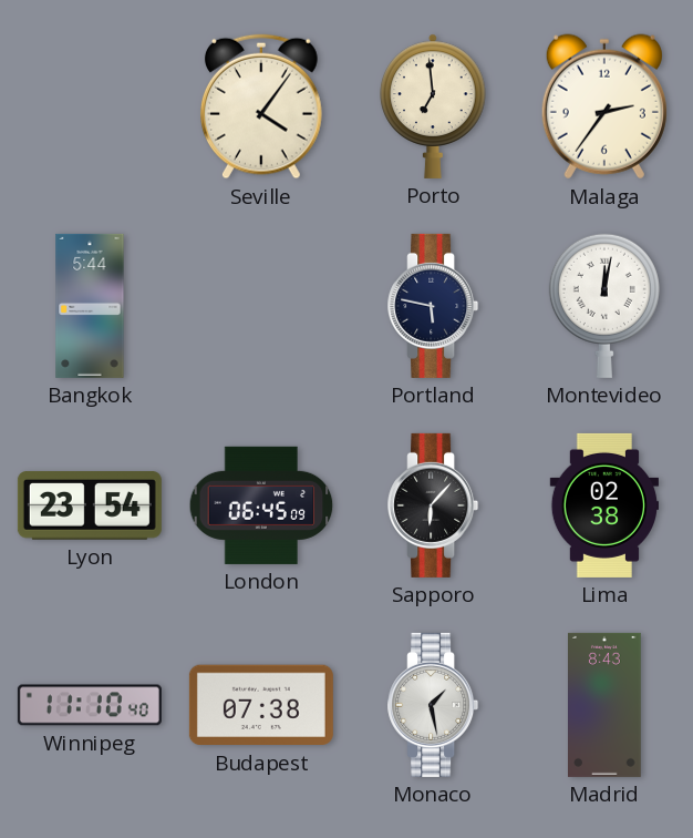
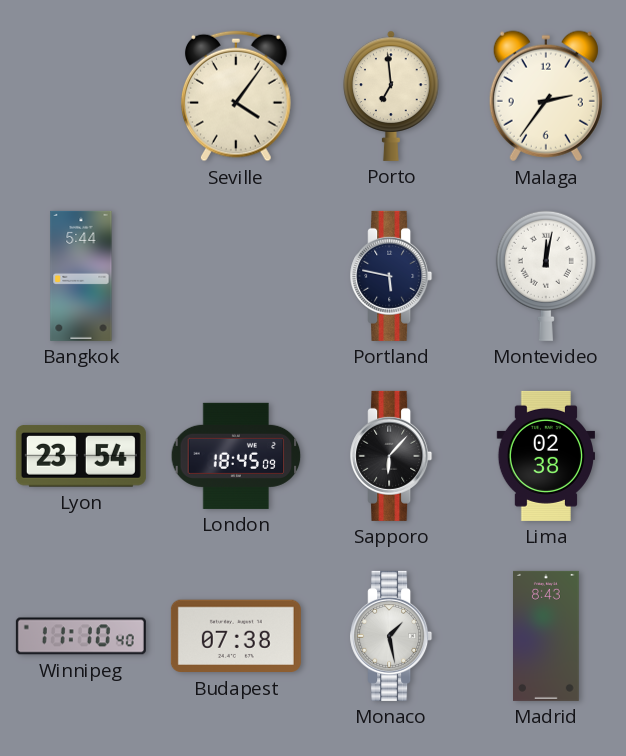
London: 06:45 -> 18:45 (236, 456)
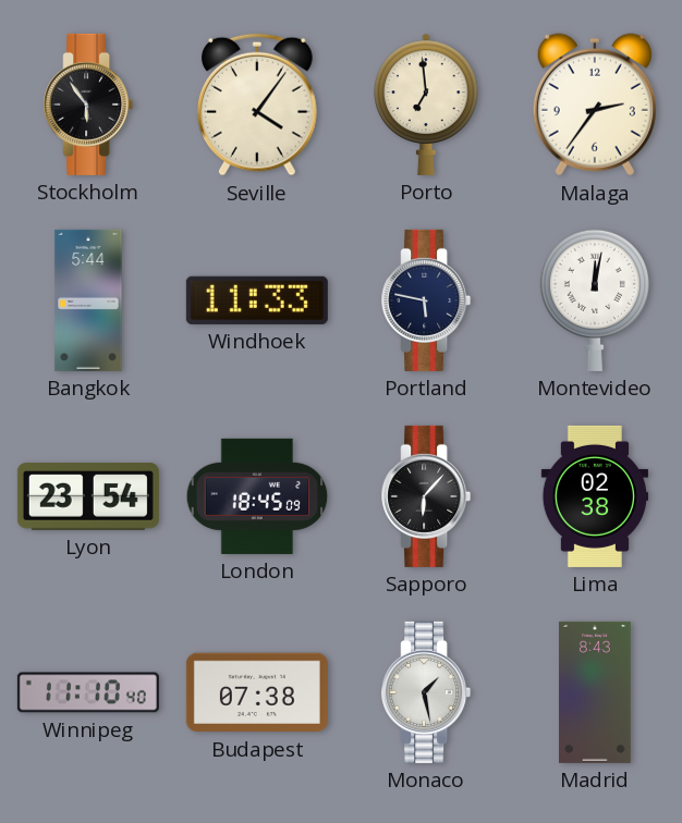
Stockholm: none -> 5:54 (88, 105)
Windhoek: none -> 11:33 (257, 300)
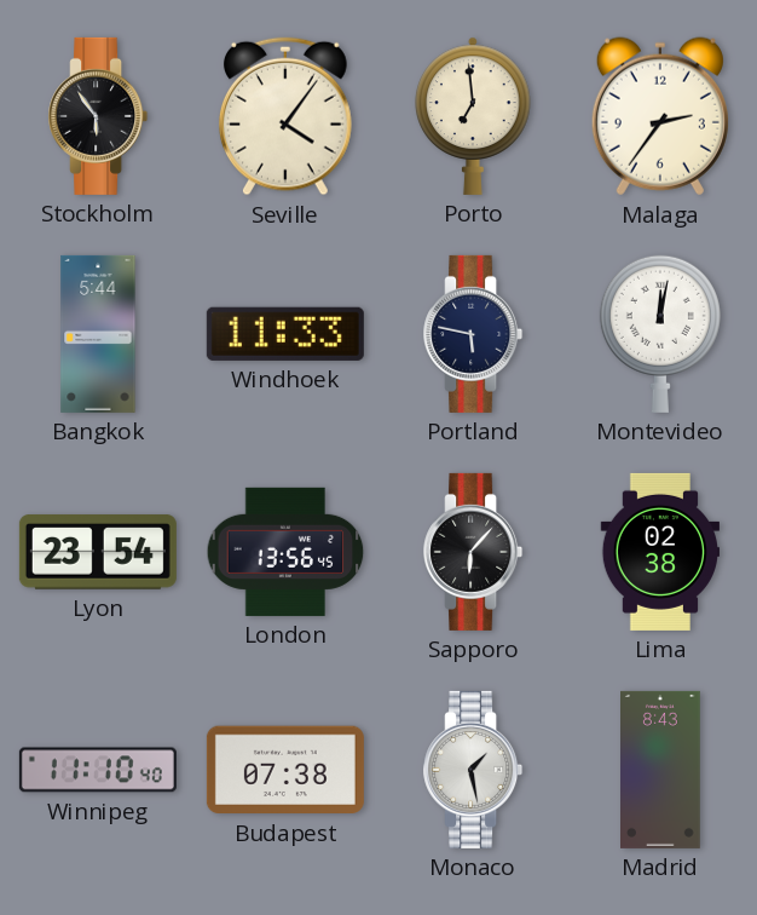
London: 18:45 -> 13:56 (285, 552)
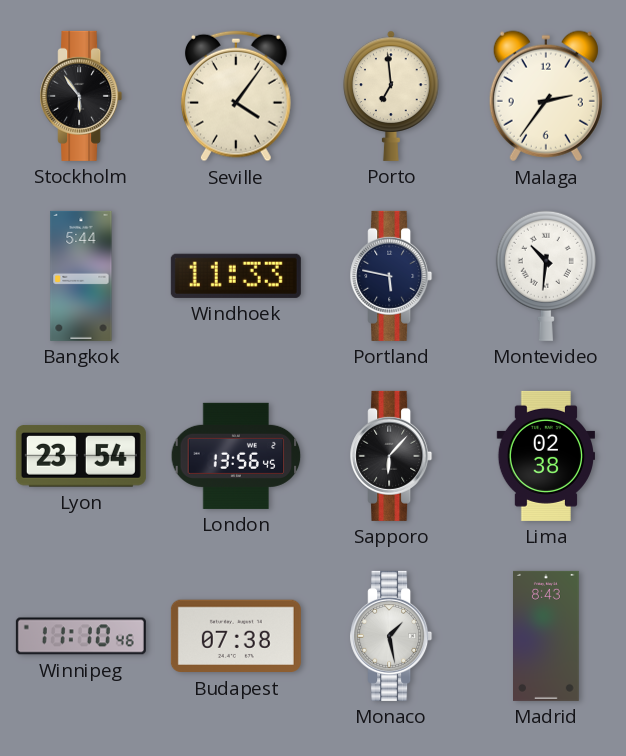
Montevideo: 12:02 -> 10:31 (546, 276)
Winnipeg: 11:10:40 -> 11:10:46 (81, 636)
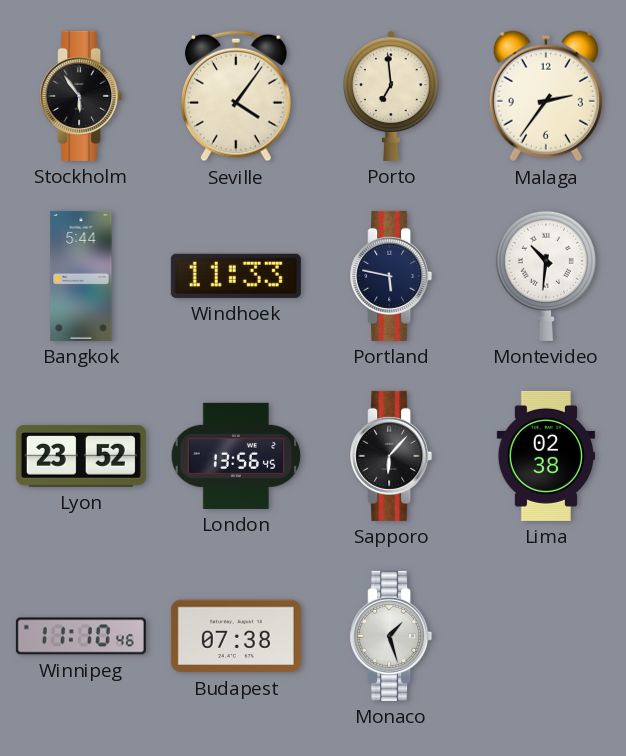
Lyon: 23:54 -> 23:52 (81, 456)
Monaco: 1:28 -> 1:27 (391, 636)
Madrid: 8:43 -> none (547, 636)
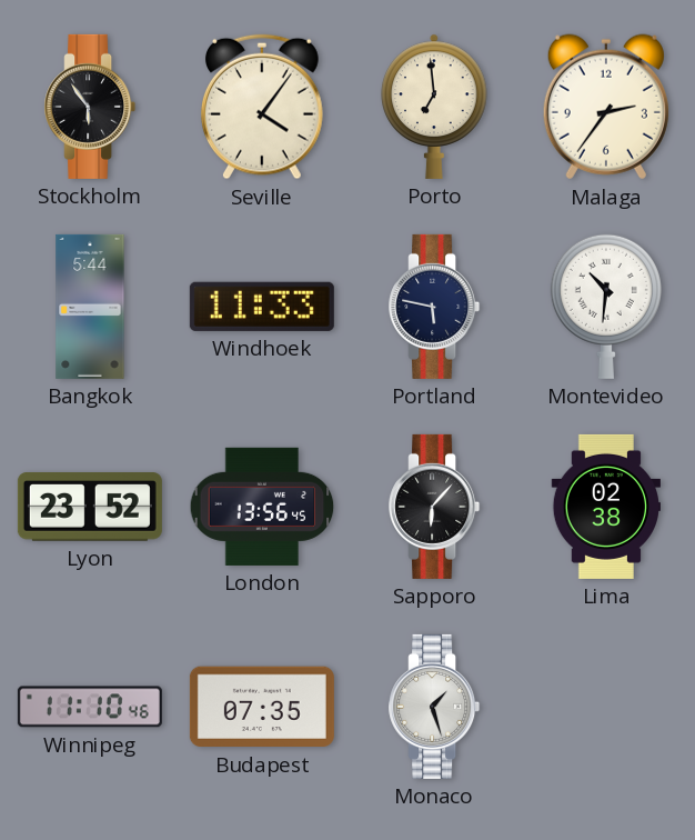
Budapest: 07:38 -> 07:35 (262, 707)
